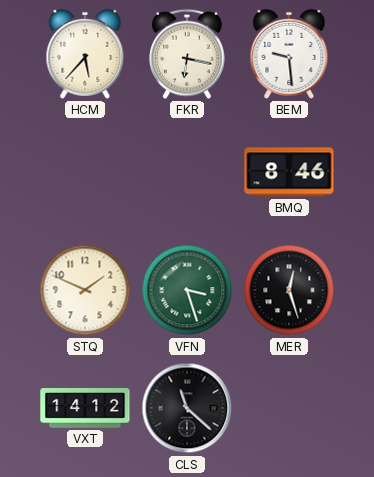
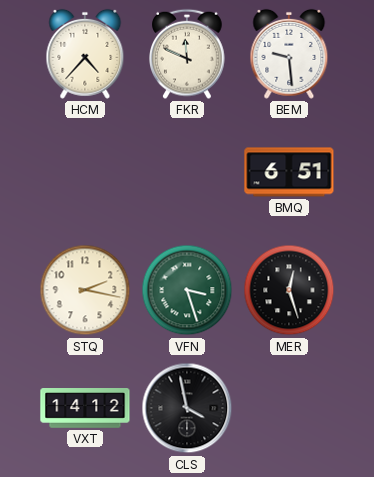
HCM: 5:37 -> 4:37 (85, 54)
FKR: 6:17 -> 11:49 (188, 54)
BMQ: 8:46 -> 6:51 (289, 172)
STQ: 1:49 -> 2:17 (85, 290)
CLS: 11:22 -> 3:58 (187, 408)
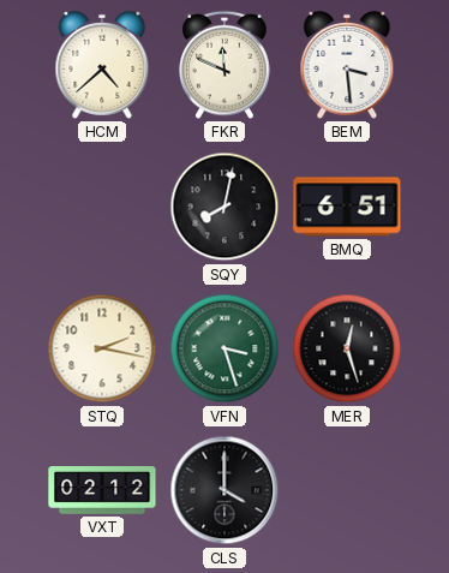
HCM: 4:37 -> 4:38 (102, 65)
BEM: 9:29 -> 3:29 (347, 65)
SQY: none -> 8:02 (224, 207)
VXT: 14:12 -> 02:12 (102, 490)
CLS: 3:58 -> 4:00 (224, 490)
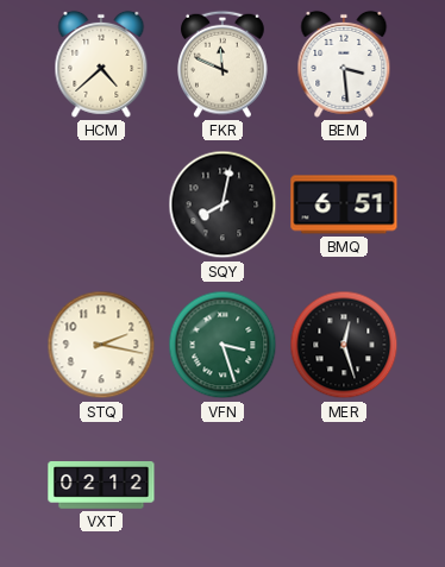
CLS: 4:00 -> none (224, 490)
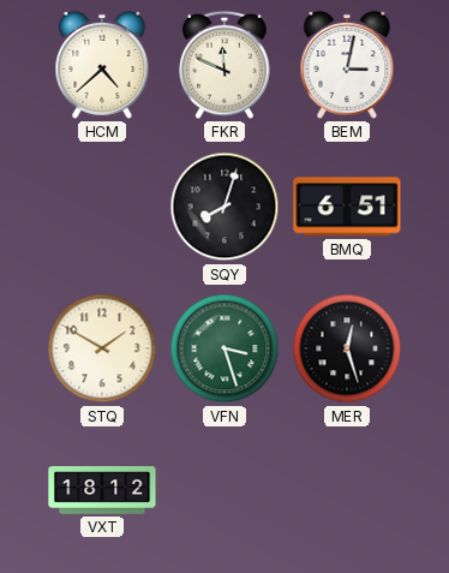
BEM: 3:29 -> 3:02 (347, 65)
SQY: 8:02 -> 8:03 (224, 207)
STQ: 2:17 -> 1:50 (102, 348)
VXT: 02:12 -> 18:12 (102, 490)
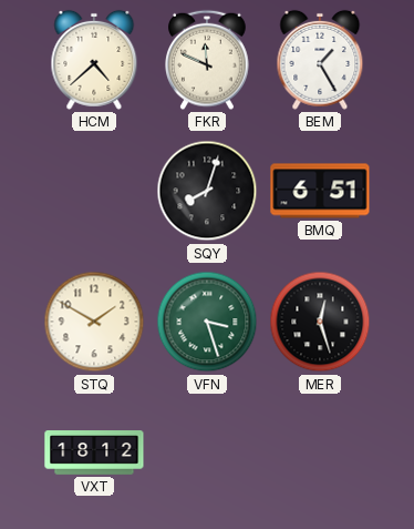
BEM: 3:02 -> 1:25 (320, 60)
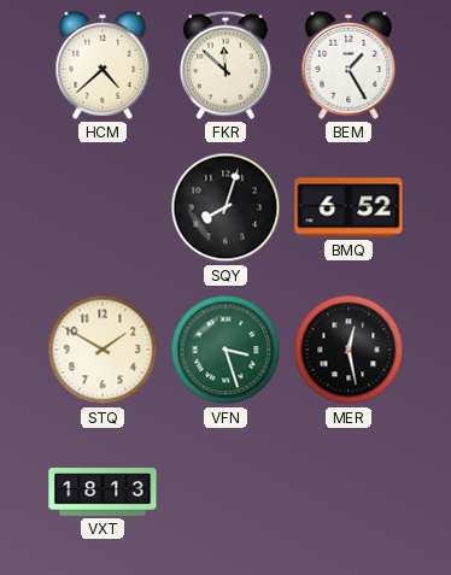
FKR: 11:49 -> 11:52 (227, 65)
BMQ: 6:51 -> 6:52 (348, 207)
MER: 12:27 -> 12:28 (348, 350)
VXT: 18:12 -> 18:13 (102, 492)
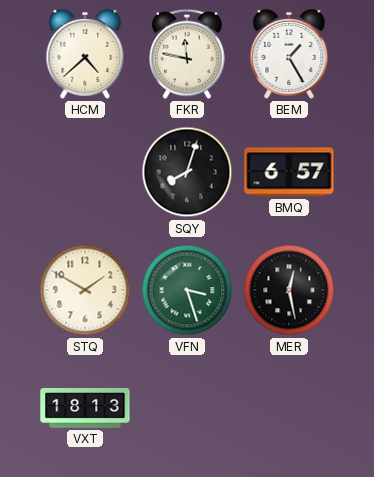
FKR: 11:52 -> 11:47 (188, 54)
BMQ: 6:52 -> 6:57 (289, 172)
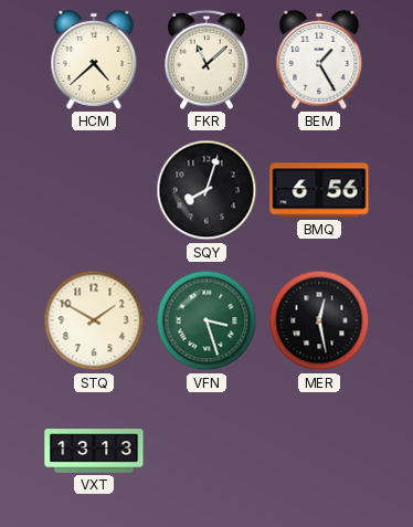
FKR: 11:47 -> 11:08 (208, 60)
BMQ: 6:57 -> 6:56 (319, 190)
VXT: 18:13 -> 13:13 (94, 451)
